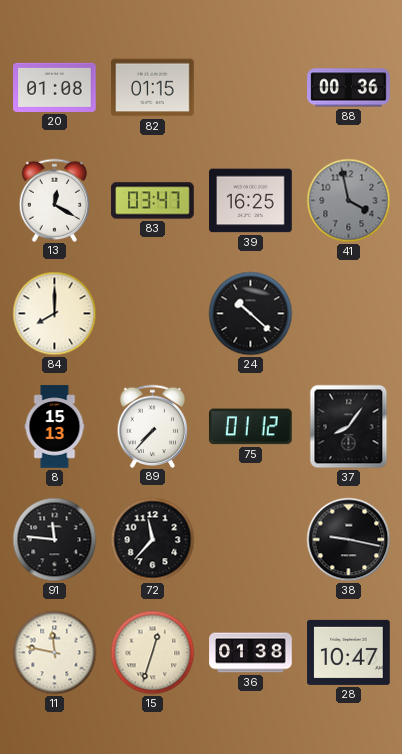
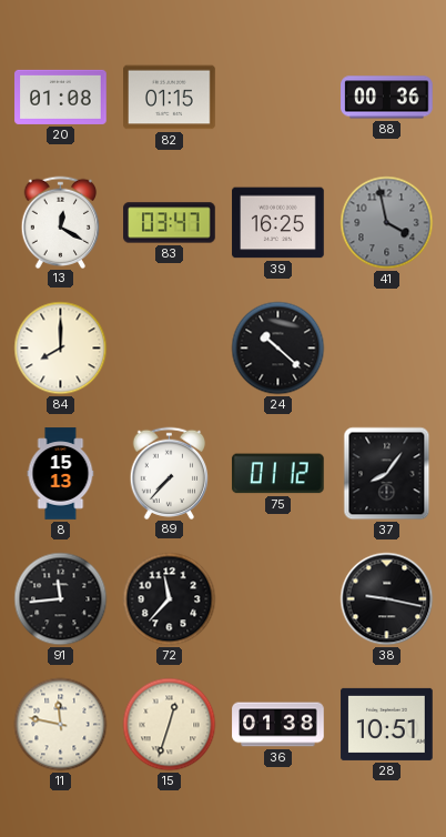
91: 11:46 -> 11:44 (61, 599)
28: 10:47 -> 10:51 (387, 724)
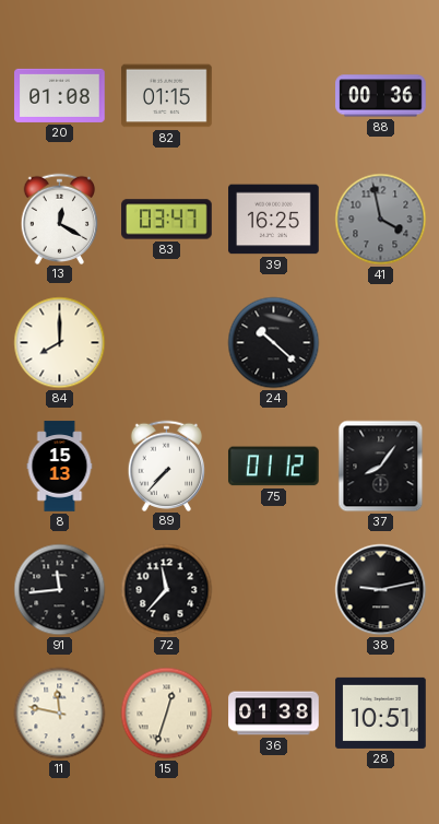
38: 9:17 -> 9:13 (381, 590)
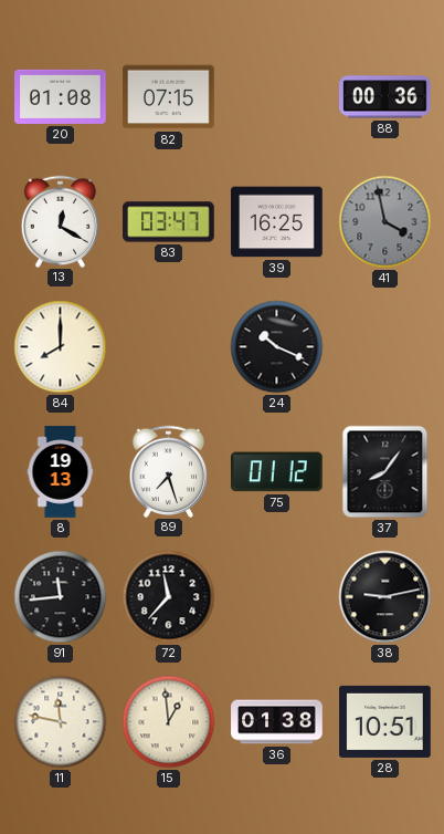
82: 01:15 -> 07:15 (169, 97)
24: 10:22 -> 10:19 (277, 347)
8: 15:13 -> 19:13 (61, 472)
89: 7:37 -> 7:27 (169, 471)
15: 12:33 -> 12:59 (169, 722)
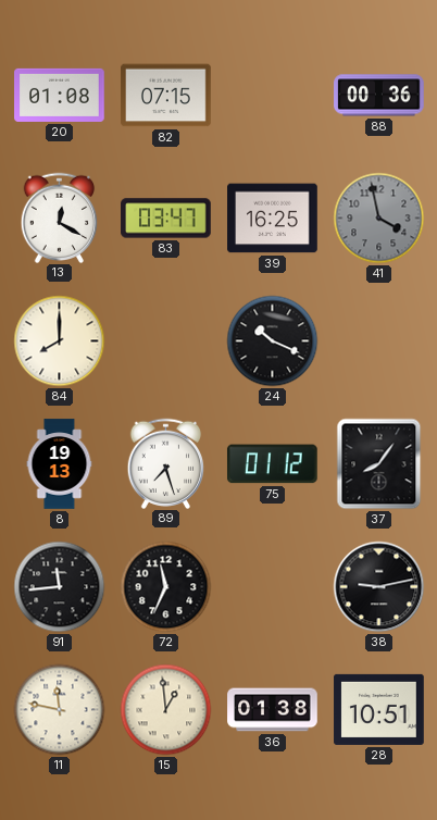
72: 11:37 -> 11:34 (166, 587)
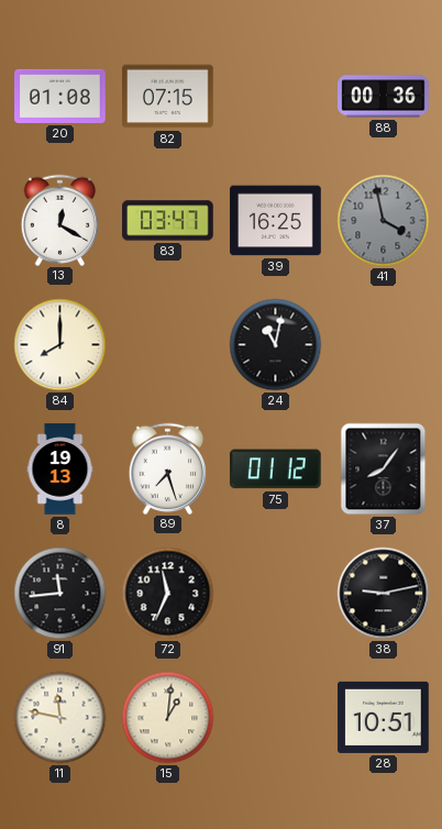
24: 10:19 -> 11:02 (276, 345)
15: 12:59 -> 1:01 (168, 718)
36: 01:38 -> none (273, 710)
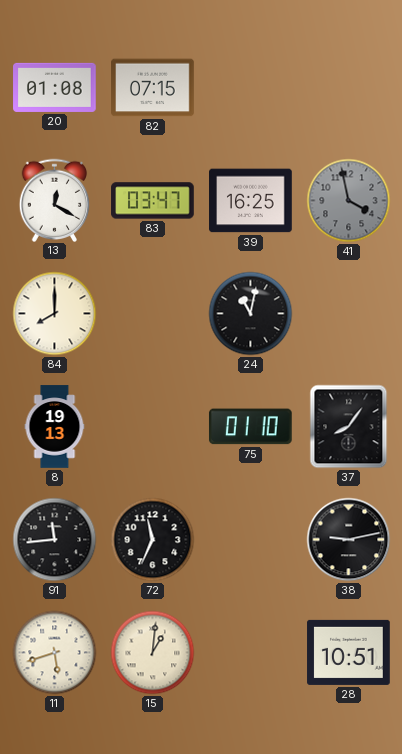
88: 00:36 -> none (384, 97)
89: 7:27 -> none (168, 468)
75: 01:12 -> 01:10 (251, 427)
11: 11:47 -> 5:42 (55, 653)
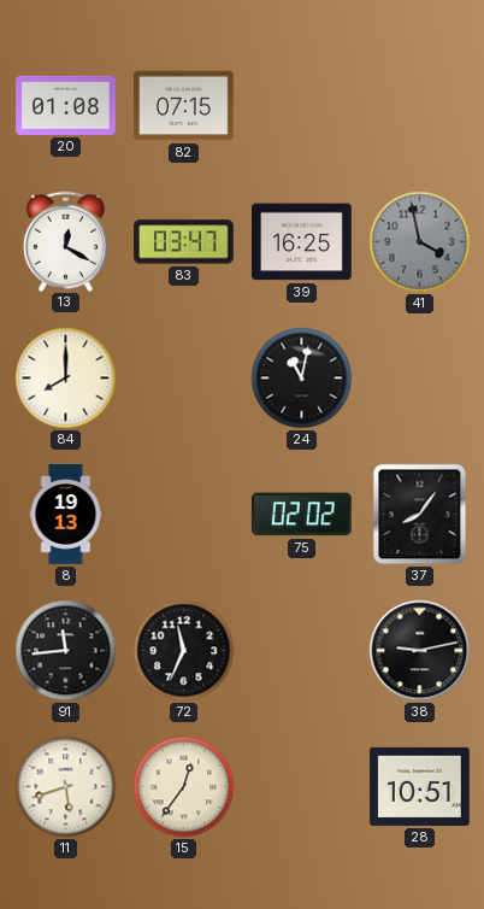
75: 01:10 -> 02:02 (302, 515)
15: 1:01 -> 12:36 (184, 787)
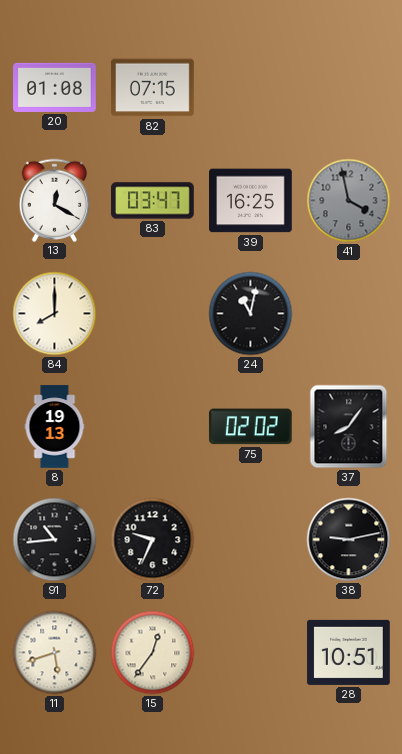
91: 11:44 -> 10:44 (55, 540)
72: 11:34 -> 9:34 (153, 540)
